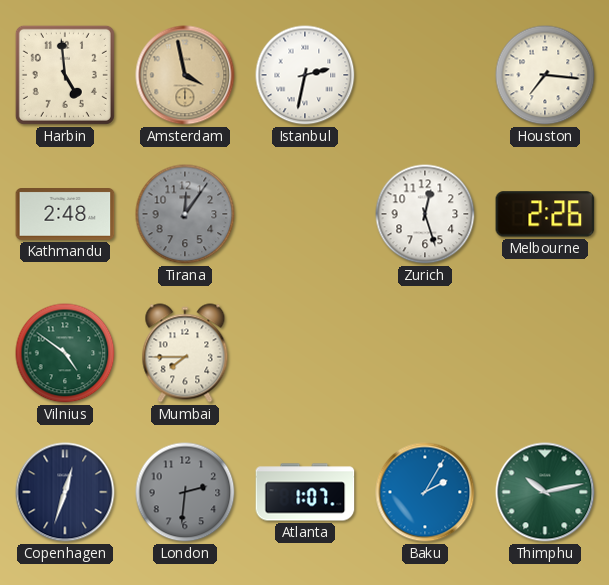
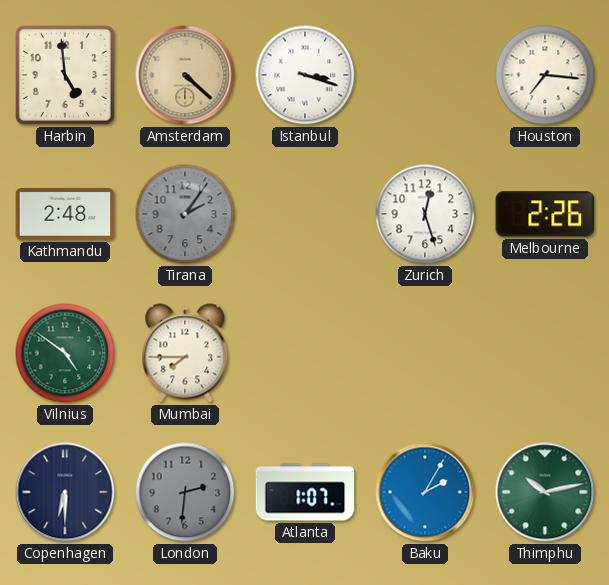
Amsterdam: 3:58 -> 4:22 (185, 75)
Istanbul: 2:32 -> 3:18 (305, 75)
Tirana: 12:06 -> 2:06 (185, 214)
Copenhagen: 12:33 -> 6:30 (65, 492)
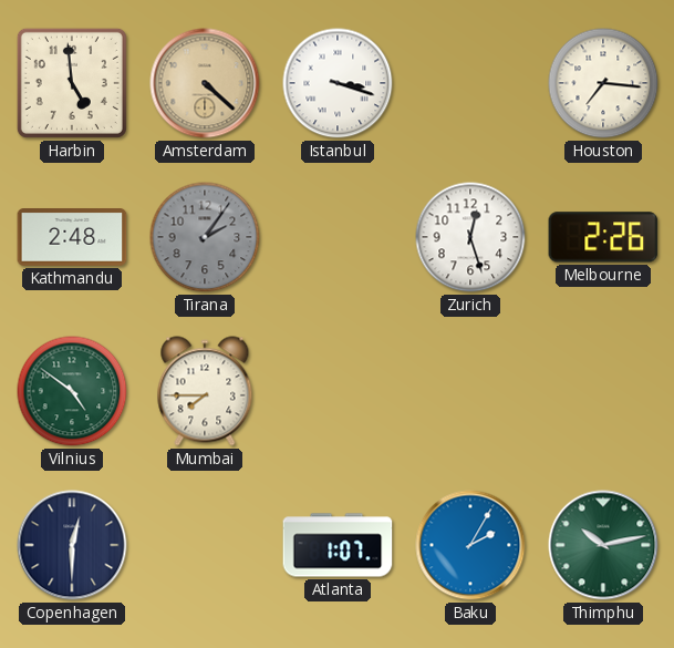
Copenhagen: 6:30 -> 12:30 (72, 545)
London: 2:31 -> none (185, 492)
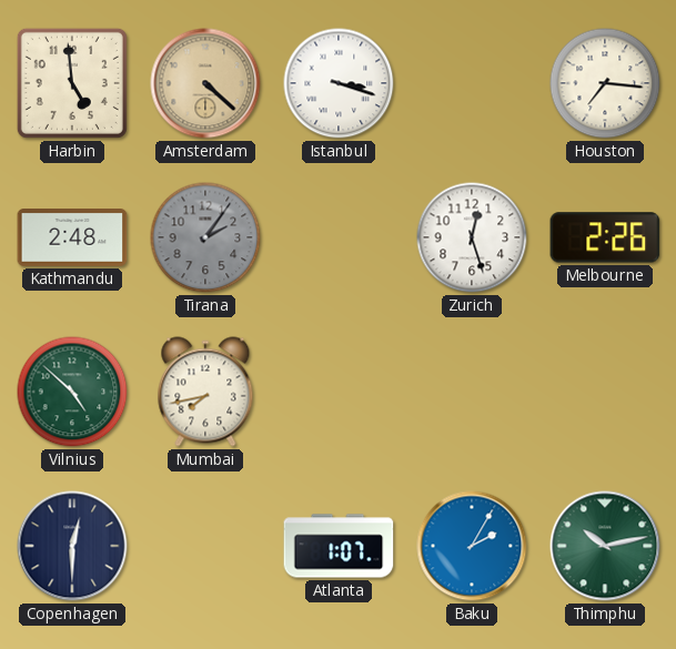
Vilnius: 4:51 -> 4:52 (72, 392)
Mumbai: 7:45 -> 7:43 (205, 392)
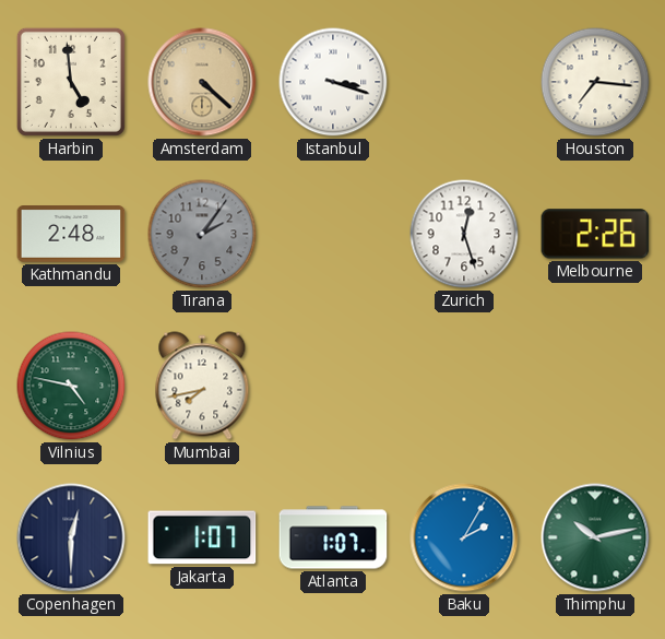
Vilnius: 4:52 -> 4:47 (71, 386)
Jakarta: none -> 1:07 (202, 537)
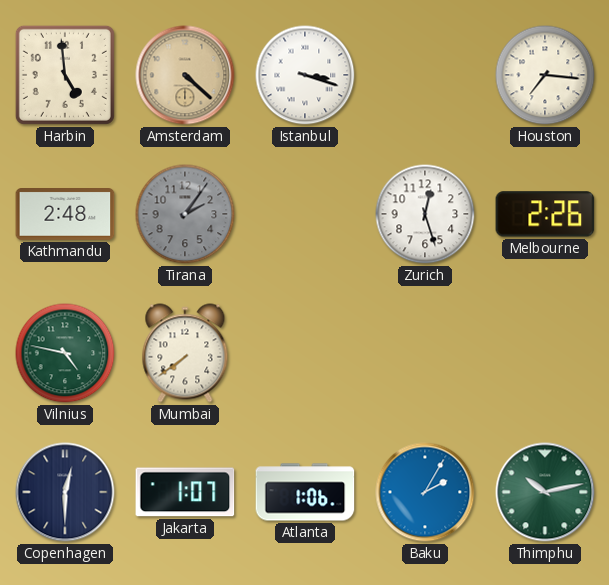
Mumbai: 7:43 -> 7:39 (185, 353)
Atlanta: 1:07 -> 1:06 (305, 492)
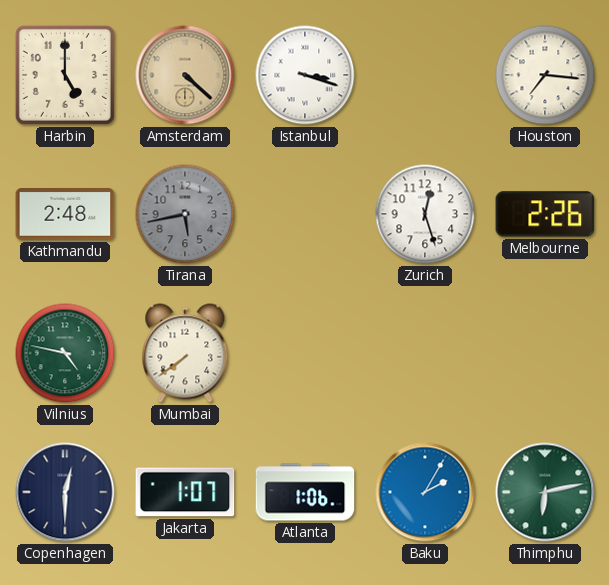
Harbin: 4:59 -> 5:00 (65, 75)
Tirana: 2:06 -> 5:43 (185, 214)
Thimphu: 10:13 -> 6:13 (545, 492)
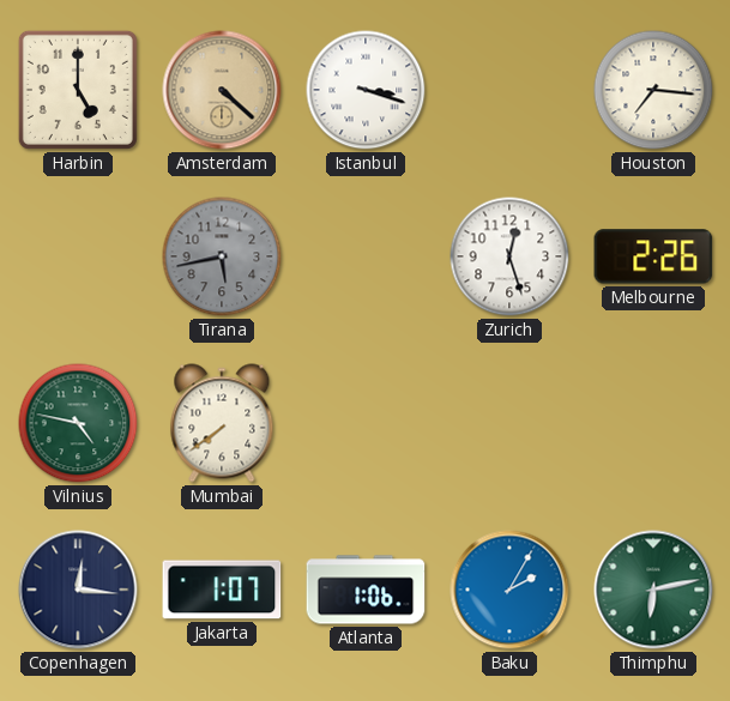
Kathmandu: 2:48 -> none (65, 215)
Copenhagen: 12:30 -> 12:16 (78, 590)
